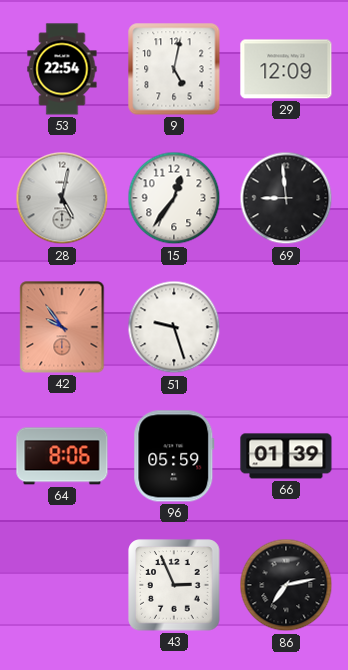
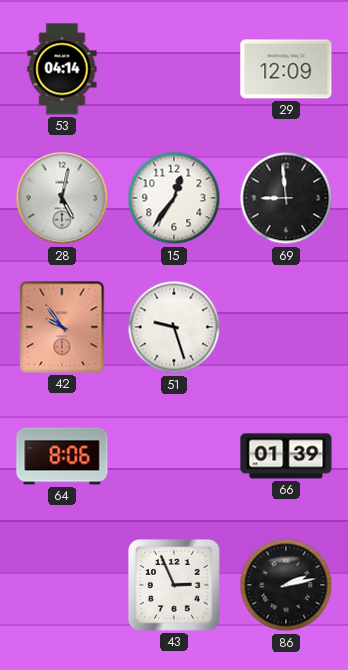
53: 22:54 -> 04:14 (62, 69)
9: 5:02 -> none (174, 69)
96: 05:59 -> none (174, 456)
86: 7:13 -> 2:13 (286, 585)
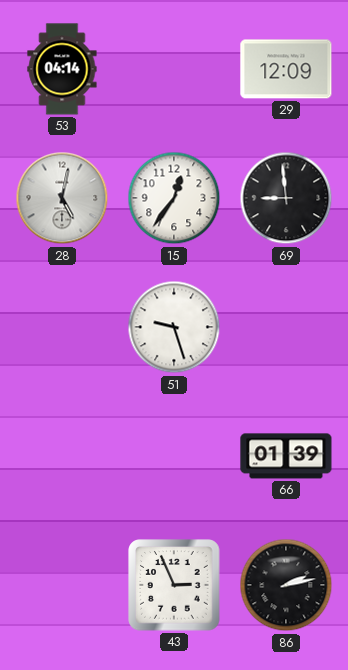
42: 9:54 -> none (62, 327)
64: 8:06 -> none (62, 456)
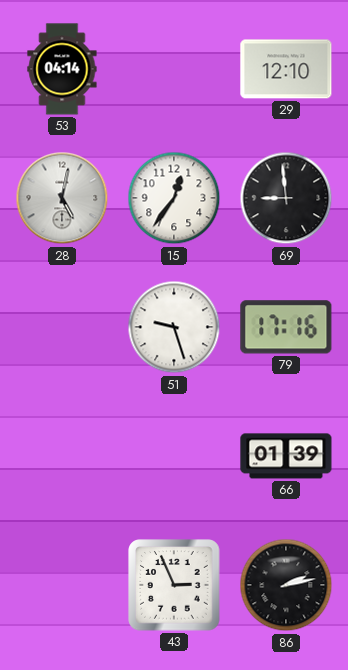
29: 12:09 -> 12:10 (286, 69)
79: none -> 17:16 (286, 327)
